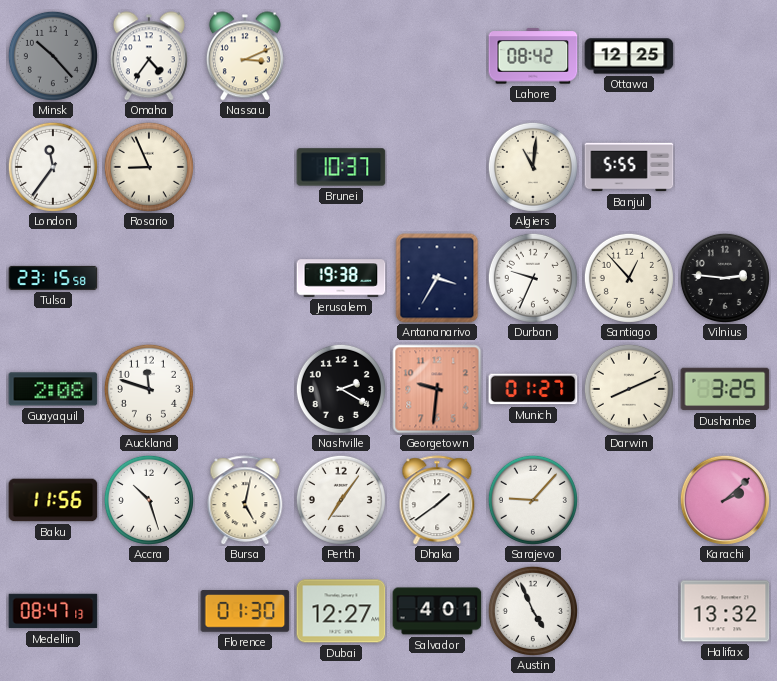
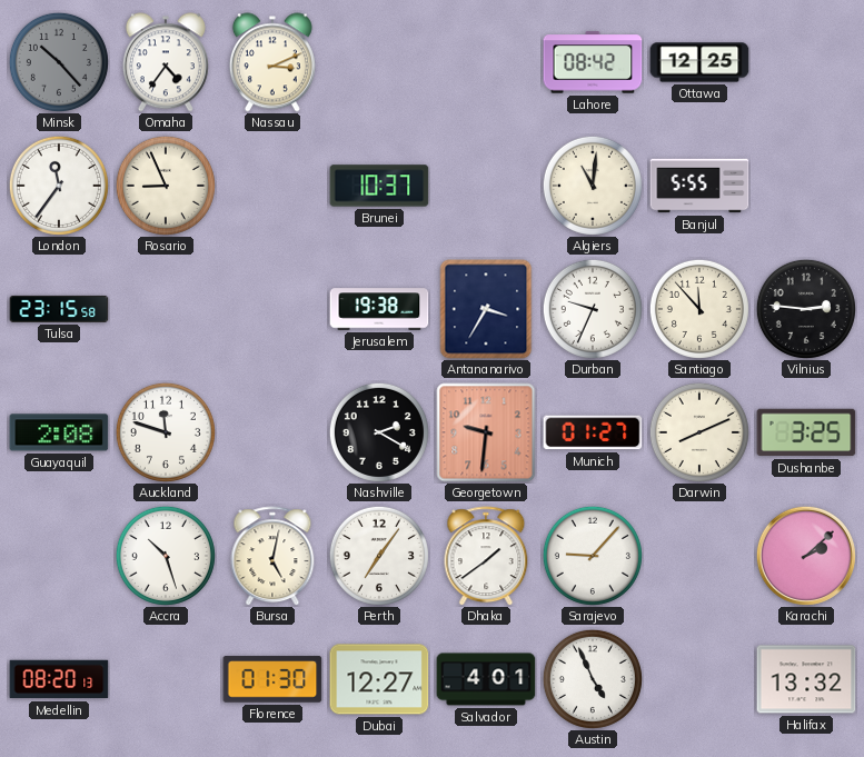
Santiago: 12:53 -> 11:53 (699, 309)
Baku: 11:56 -> none (53, 500)
Medellin: 08:47 -> 08:20 (59, 679)
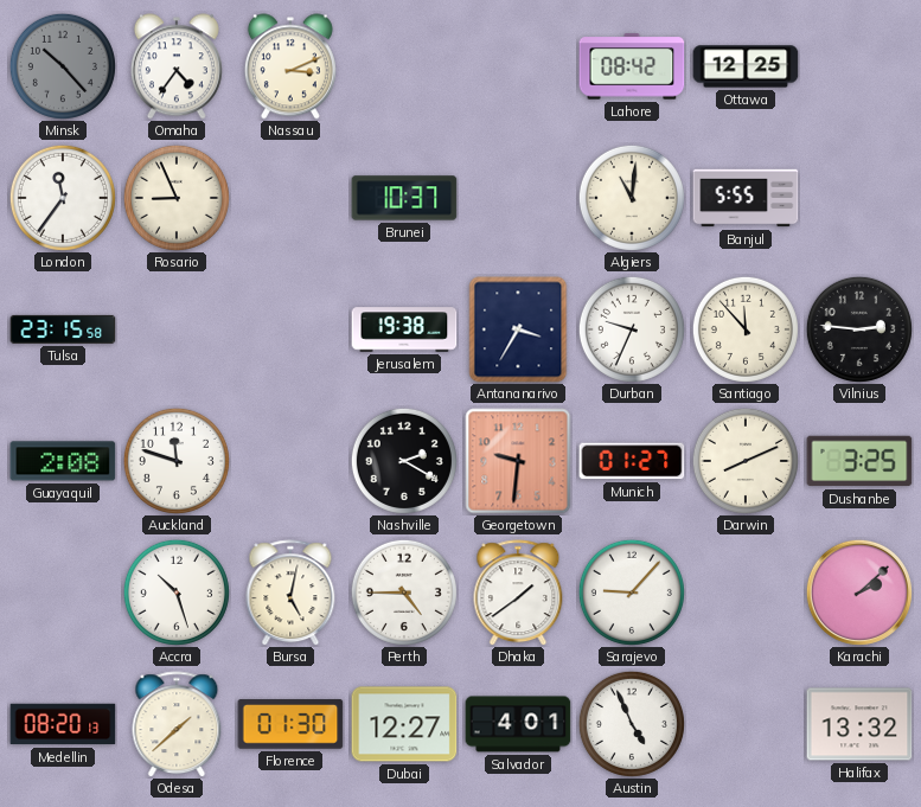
Perth: 7:06 -> 4:45 (404, 593)
Odesa: none -> 1:38 (177, 724)
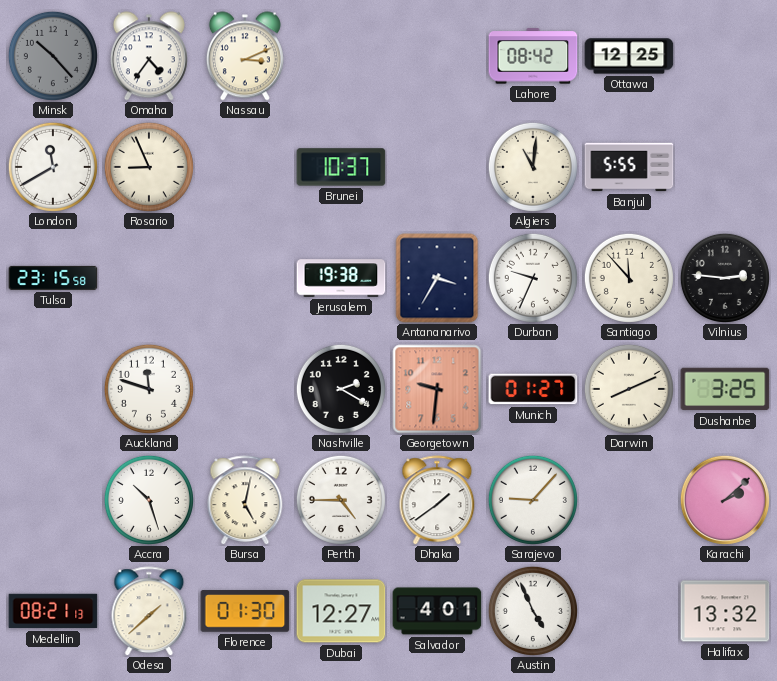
London: 11:36 -> 11:40 (53, 167)
Guayaquil: 2:08 -> none (63, 461)
Medellin: 08:20 -> 08:21 (53, 611)
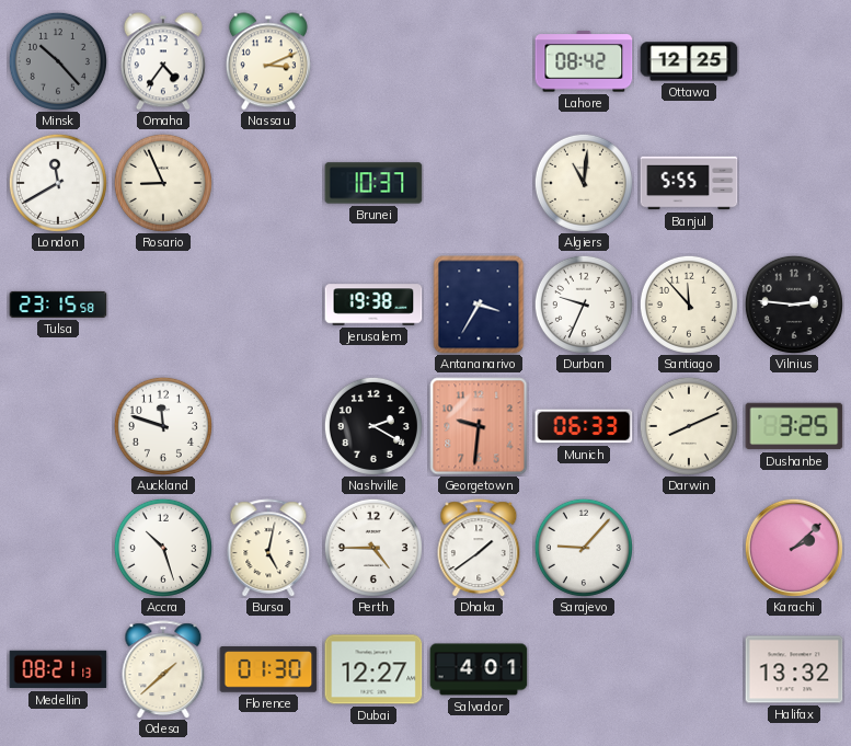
Munich: 01:27 -> 06:33 (584, 426)
Austin: 4:56 -> none (533, 611)
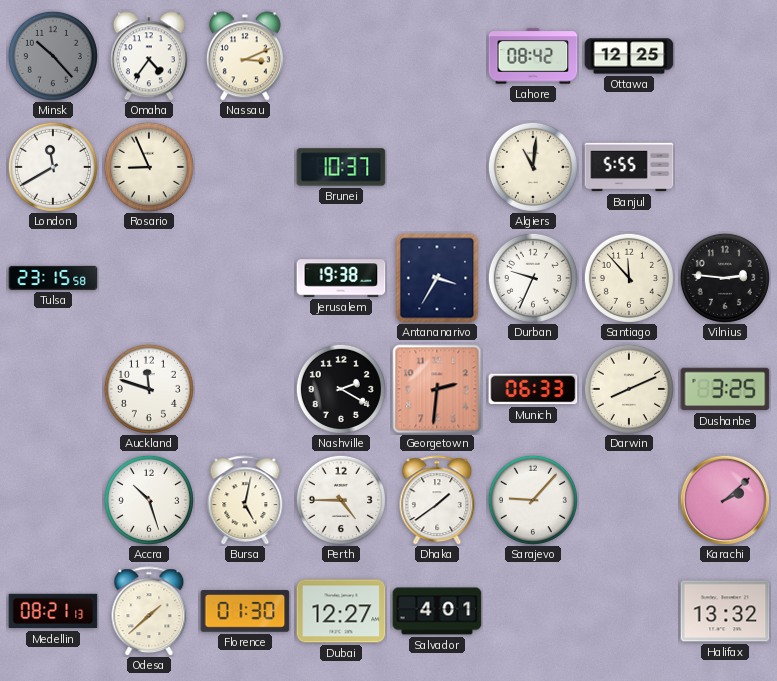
Georgetown: 9:31 -> 2:31 (437, 389)
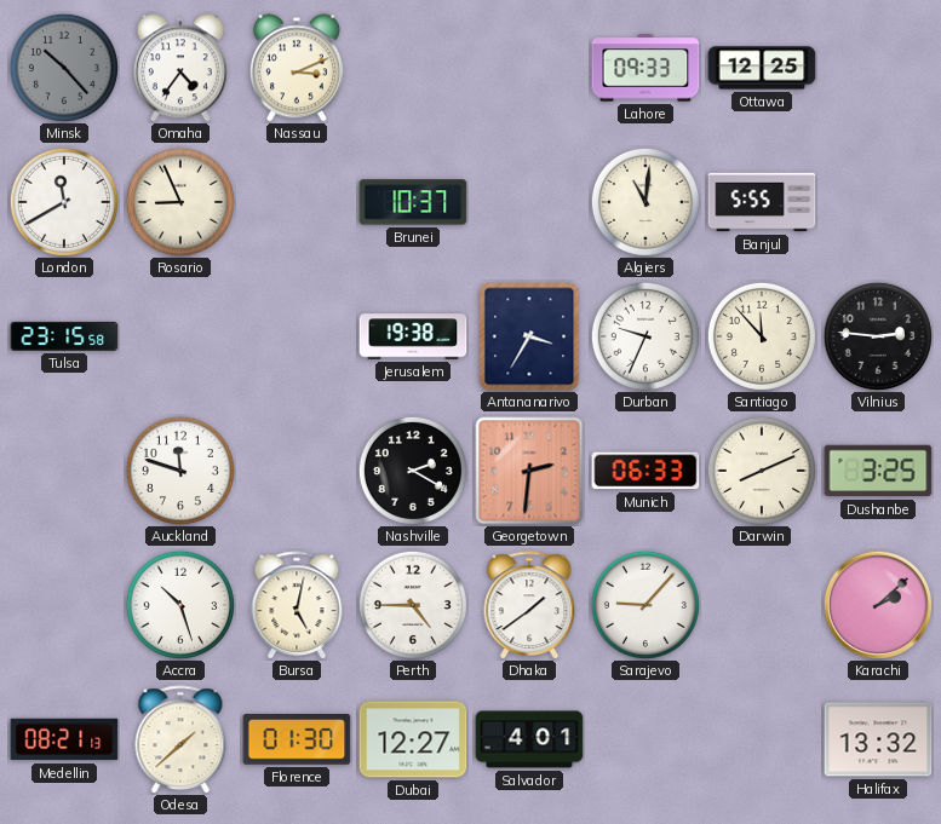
Lahore: 08:42 -> 09:33 (645, 68)
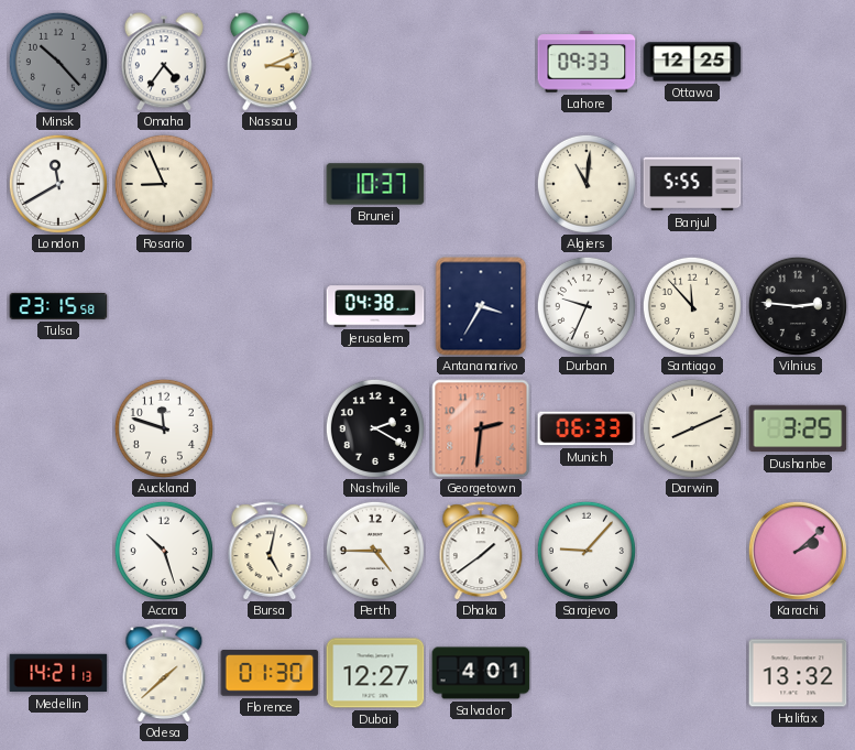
Jerusalem: 19:38 -> 04:38 (375, 306)
Medellin: 08:21 -> 14:21 (58, 673)
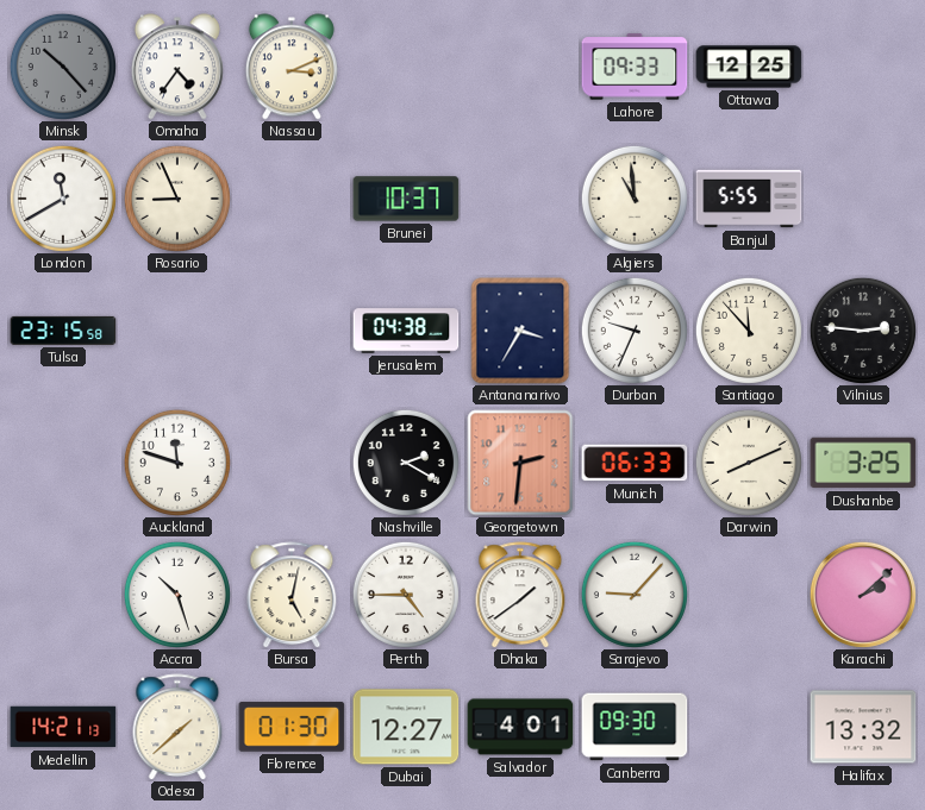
Algiers: 11:01 -> 10:59 (635, 199)
Canberra: none -> 09:30 (635, 727)
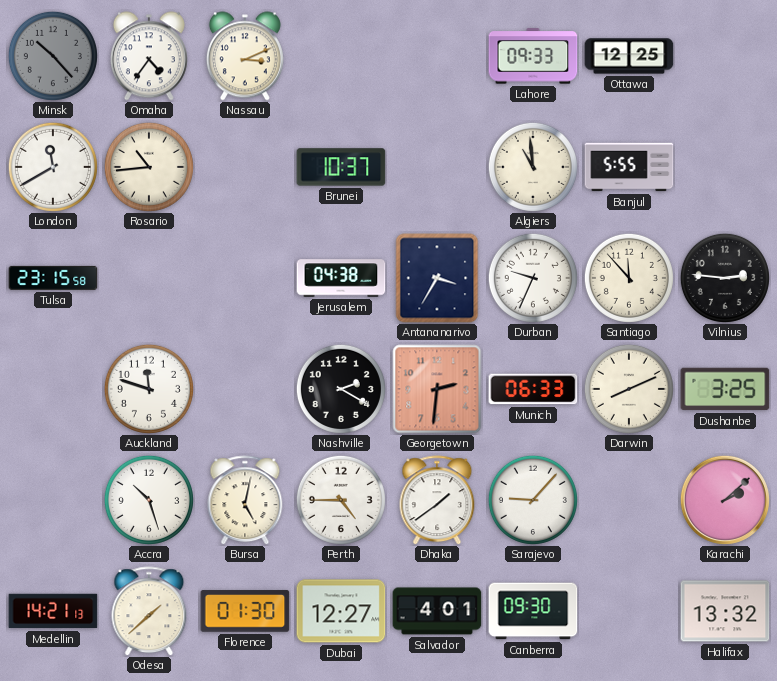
Rosario: 8:56 -> 10:44 (149, 167)
